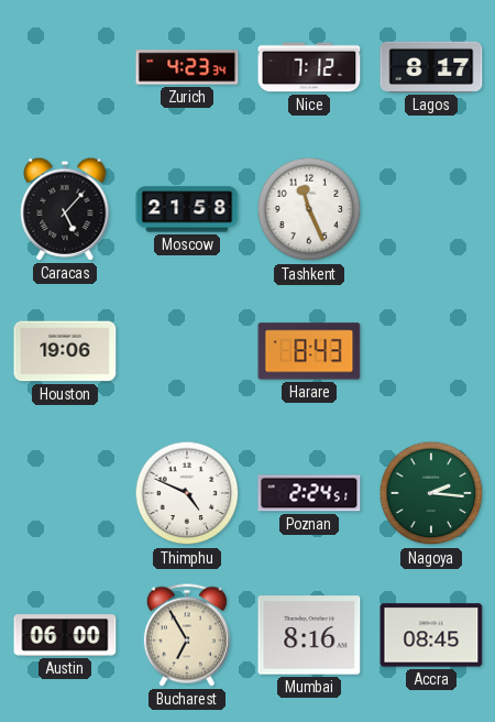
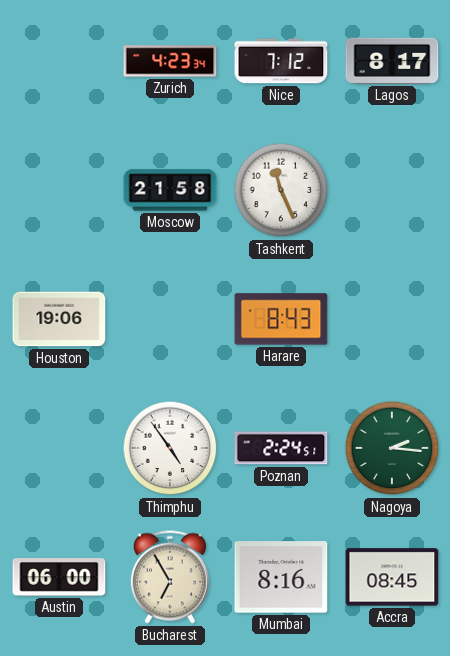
Caracas: 5:07 -> none (65, 209)
Thimphu: 4:49 -> 4:54 (170, 448)
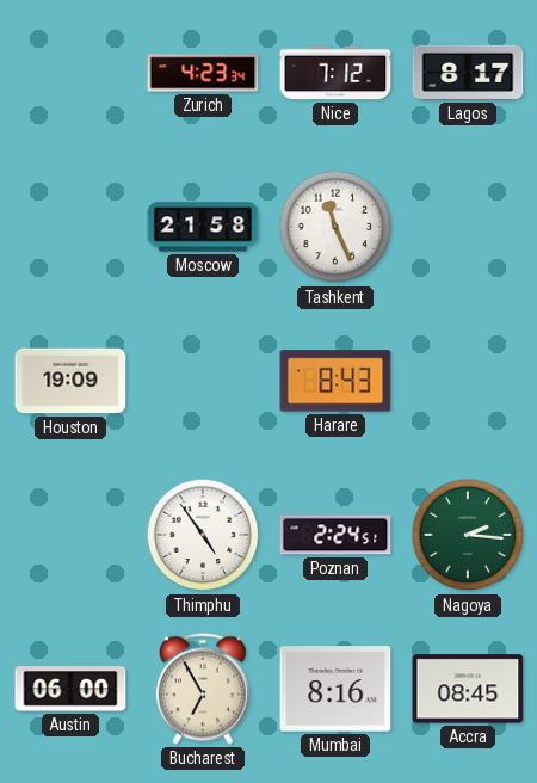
Houston: 19:06 -> 19:09 (70, 381)
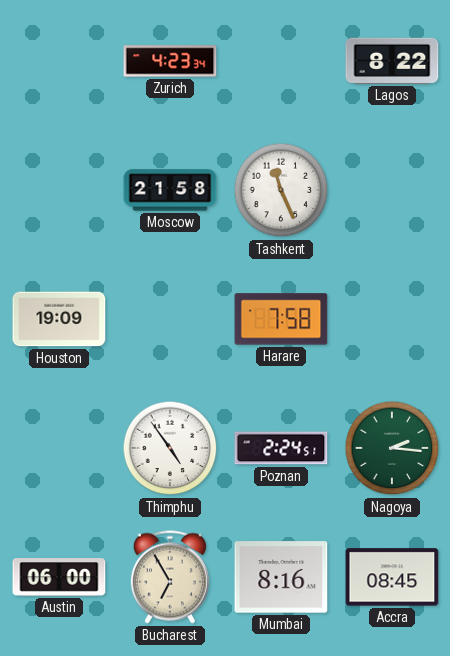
Nice: 7:12 -> none (335, 73)
Lagos: 8:17 -> 8:22 (392, 61)
Harare: 8:43 -> 7:58 (281, 319)
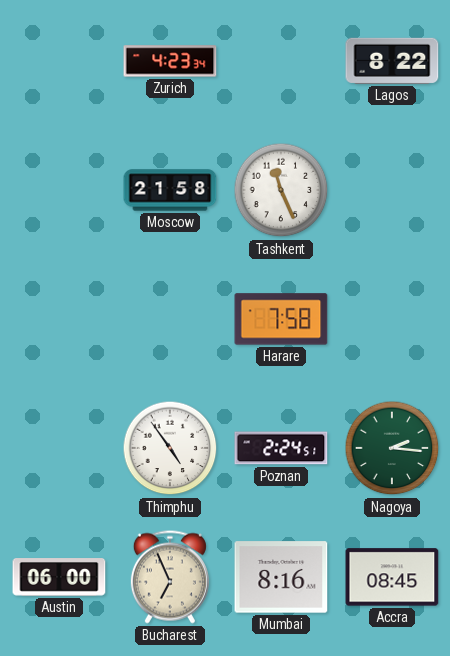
Houston: 19:09 -> none (59, 319)
Bucharest: 6:55 -> 6:56 (170, 577)
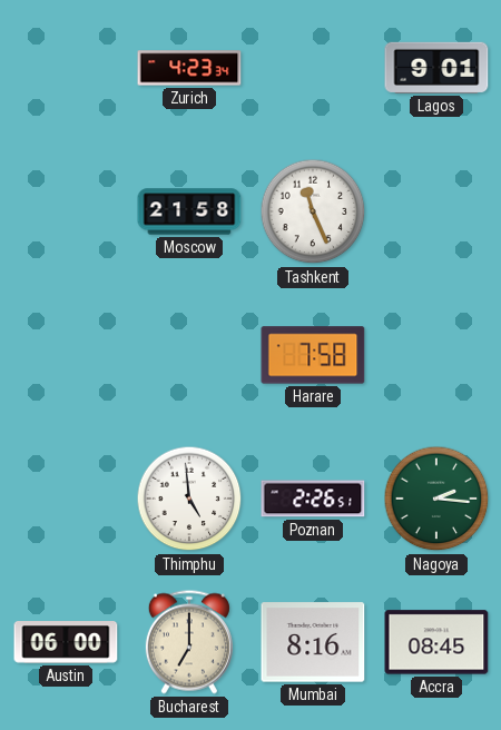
Lagos: 8:22 -> 9:01 (436, 68)
Thimphu: 4:54 -> 4:59 (189, 499)
Poznan: 2:24 -> 2:26 (313, 499)
Bucharest: 6:56 -> 7:00 (189, 642)
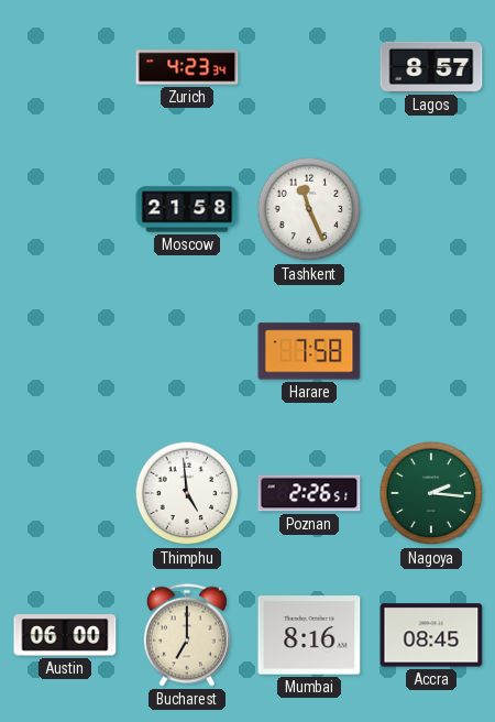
Lagos: 9:01 -> 8:57 (431, 67)
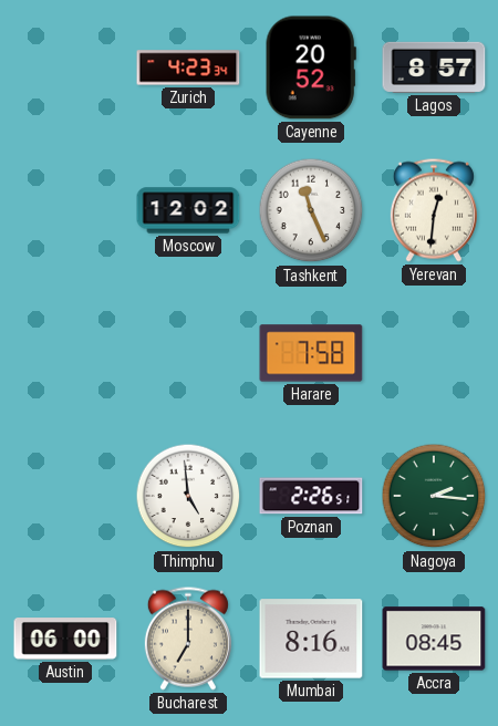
Cayenne: none -> 20:52 (311, 68)
Moscow: 21:58 -> 12:02 (188, 210)
Yerevan: none -> 12:31 (434, 210)
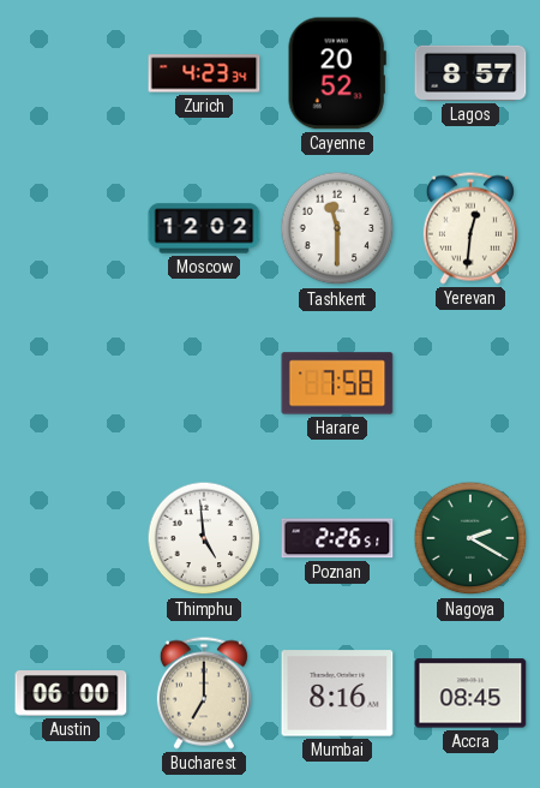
Tashkent: 11:26 -> 11:30 (337, 228)
Nagoya: 2:16 -> 2:20 (470, 538)
